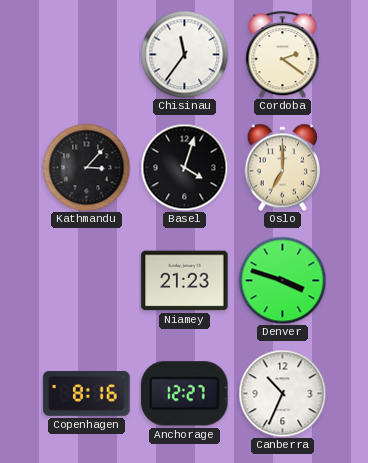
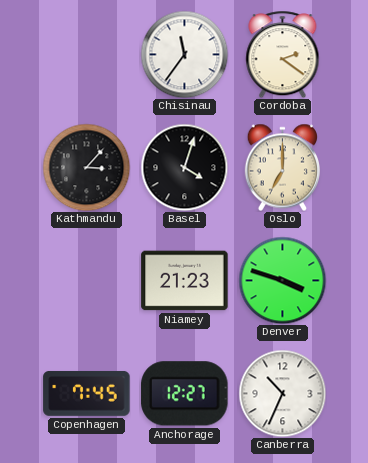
Copenhagen: 8:16 -> 7:45 (87, 393)
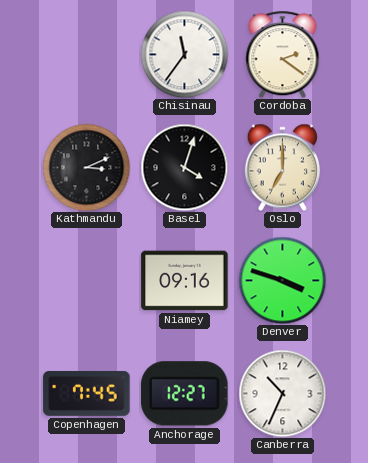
Kathmandu: 3:07 -> 3:11 (86, 167)
Niamey: 21:23 -> 09:16 (185, 281)
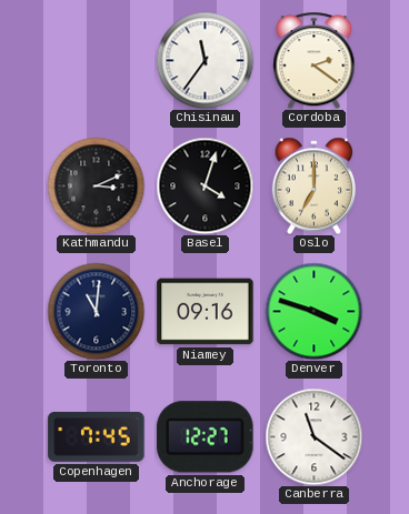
Toronto: none -> 11:01 (96, 311)
Canberra: 10:34 -> 11:21 (313, 436)
